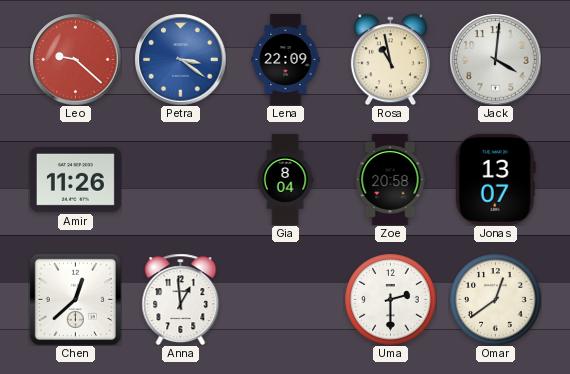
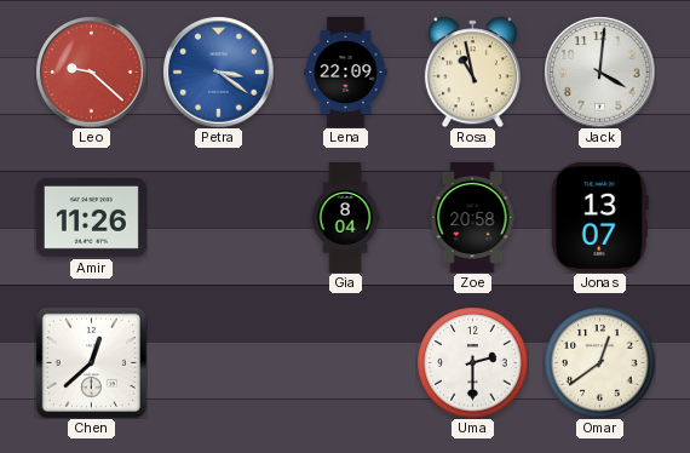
Anna: 12:59 -> none (181, 299)
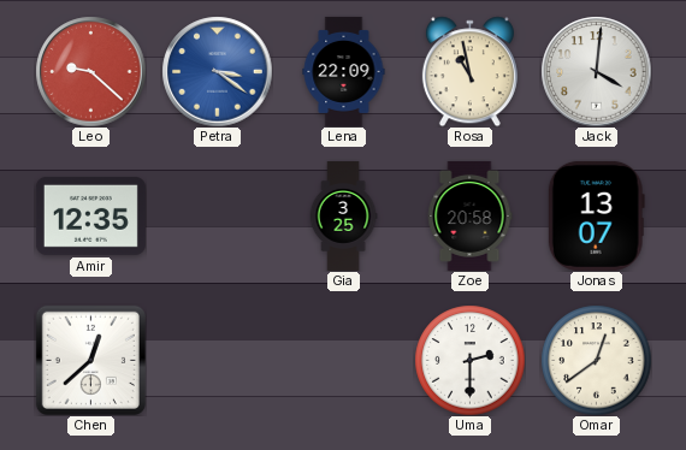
Amir: 11:26 -> 12:35 (90, 215)
Gia: 8:04 -> 3:25 (343, 215)
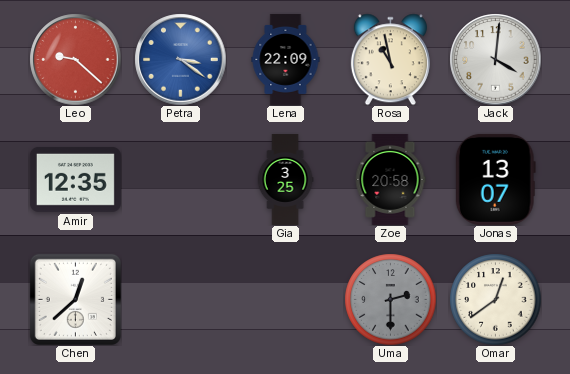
Uma dial: white -> grey (390, 299)
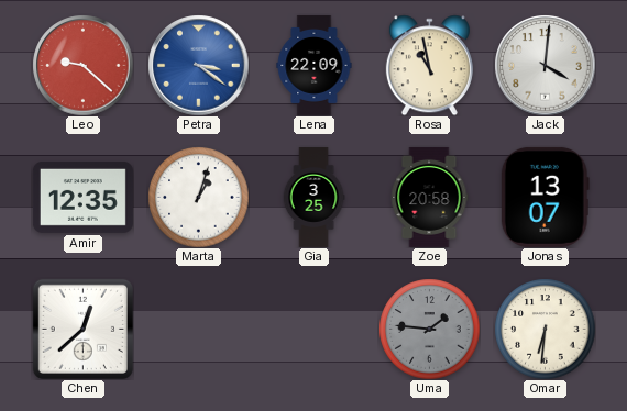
Marta: none -> 1:03 (198, 197)
Uma: 2:30 -> 1:46 (429, 329)
Omar: 12:39 -> 6:31 (544, 329)
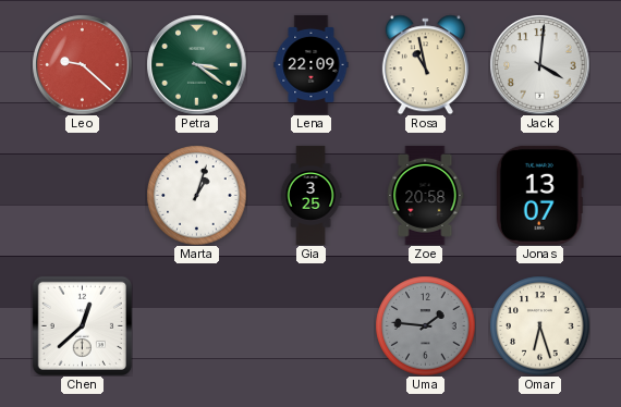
Petra dial: blue -> green (196, 64)
Amir: 12:35 -> none (82, 197)
Omar: 6:31 -> 6:27 (539, 325)
